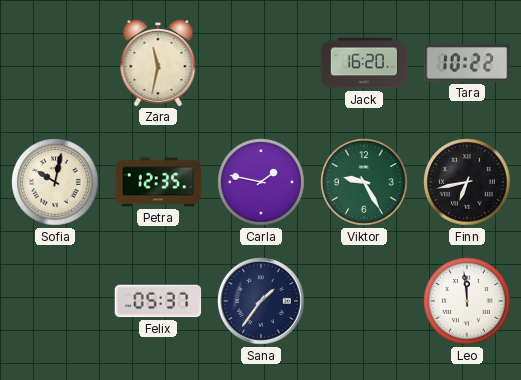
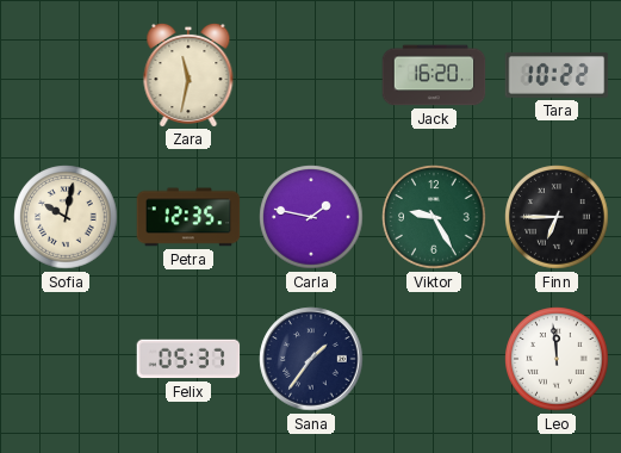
Finn: 6:43 -> 6:45 (557, 217)
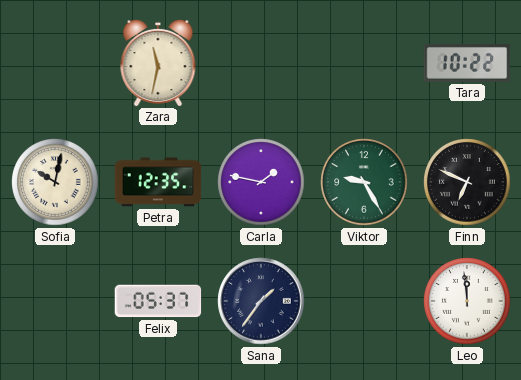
Jack: 16:20 -> none (434, 75)
Finn: 6:45 -> 6:49 (467, 182)
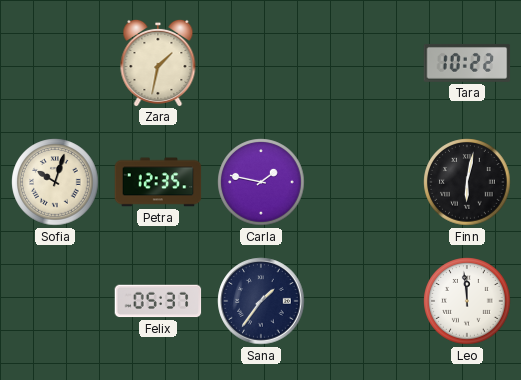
Zara: 11:32 -> 1:32 (158, 62)
Sofia: 10:02 -> 10:03 (55, 182)
Viktor: 9:25 -> none (364, 182)
Finn: 6:49 -> 6:02 (467, 182)
